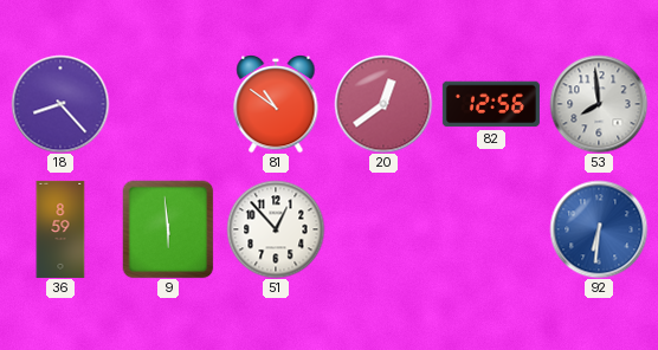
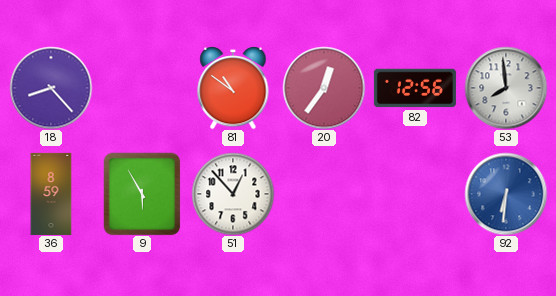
20: 12:39 -> 12:36 (324, 88)
9: 5:59 -> 5:55 (142, 194)
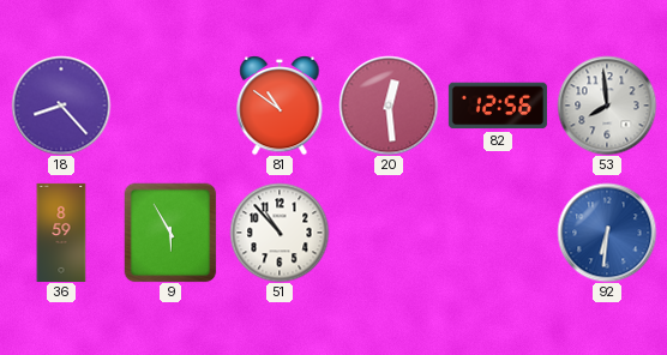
20: 12:36 -> 12:29 (389, 106)
51: 12:53 -> 10:53 (280, 233)
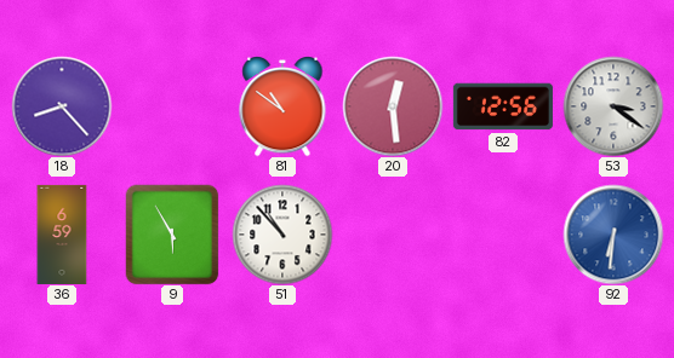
53: 7:59 -> 3:21 (613, 106)
36: 8:59 -> 6:59 (62, 235)
